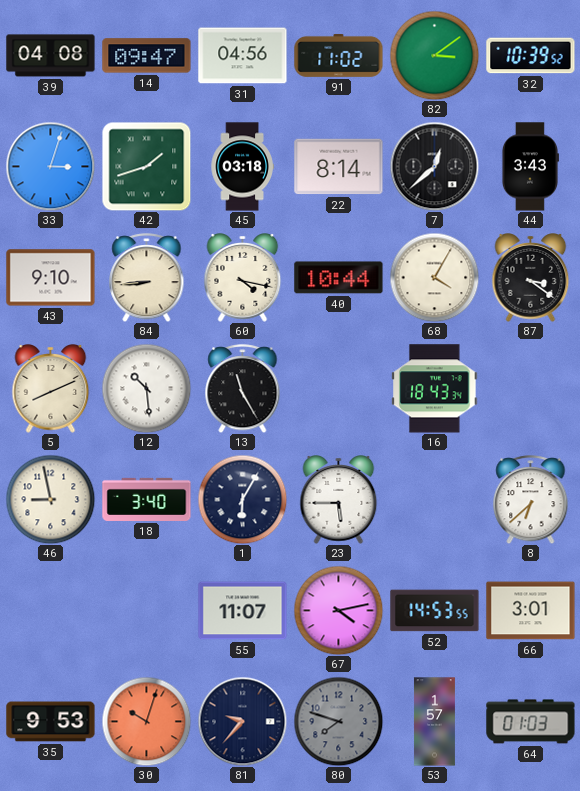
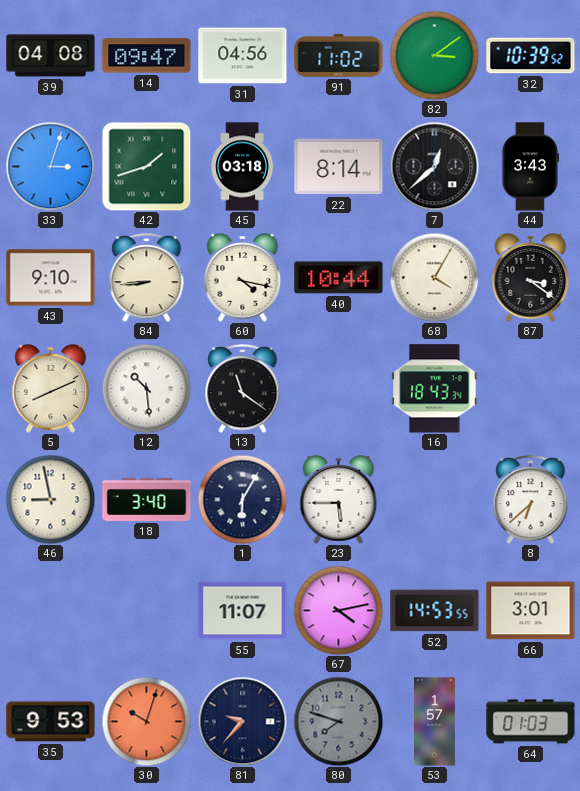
13: 11:25 -> 11:21 (243, 389)
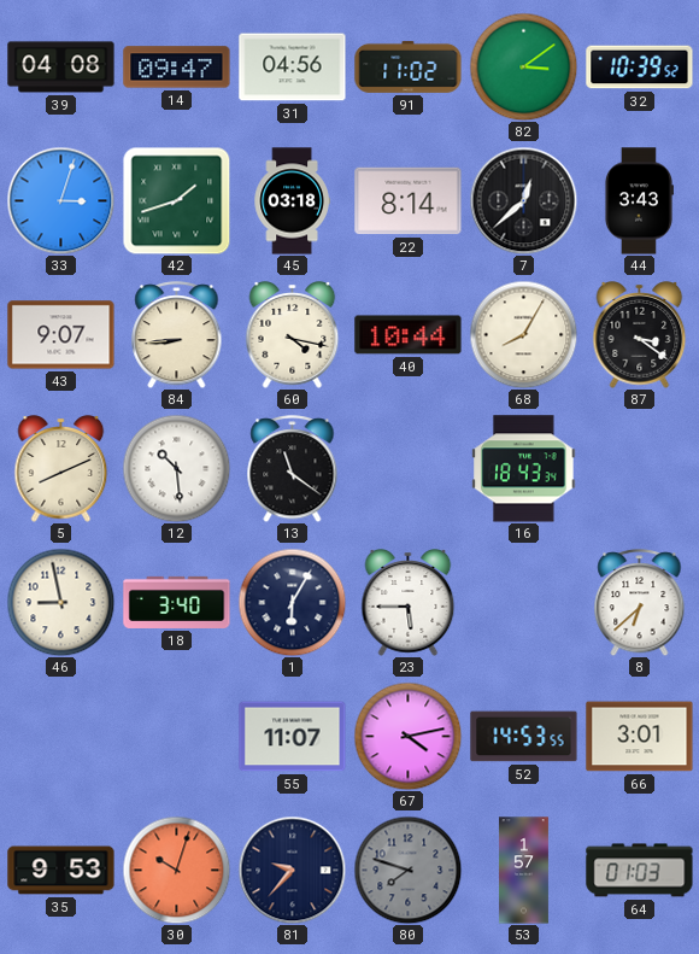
43: 9:10 -> 9:07 (61, 335)
68: 4:05 -> 8:05 (523, 334)
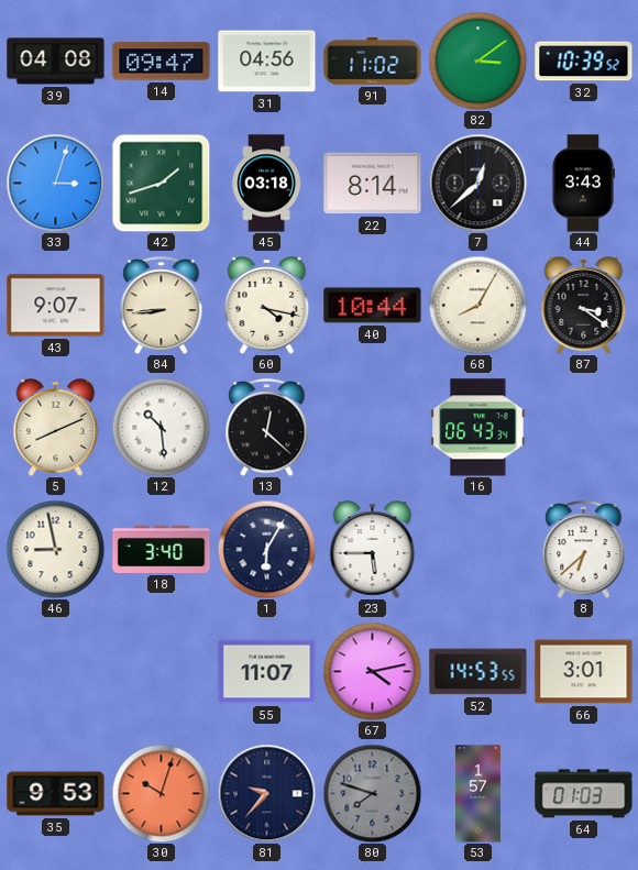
13: 11:21 -> 12:22 (267, 428)
16: 18:43 -> 06:43 (479, 428)
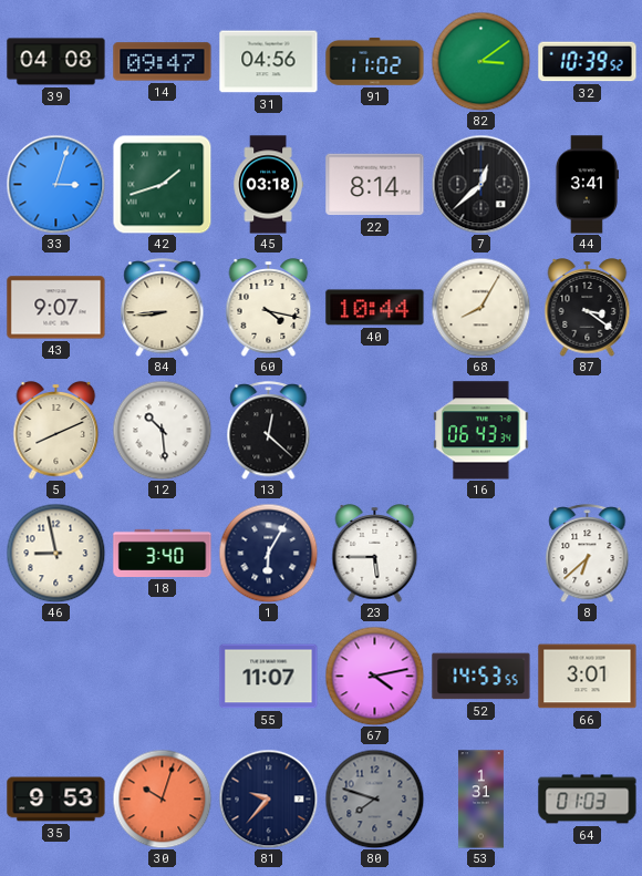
44: 3:43 -> 3:41 (587, 185)
53: 1:57 -> 1:31 (480, 800)
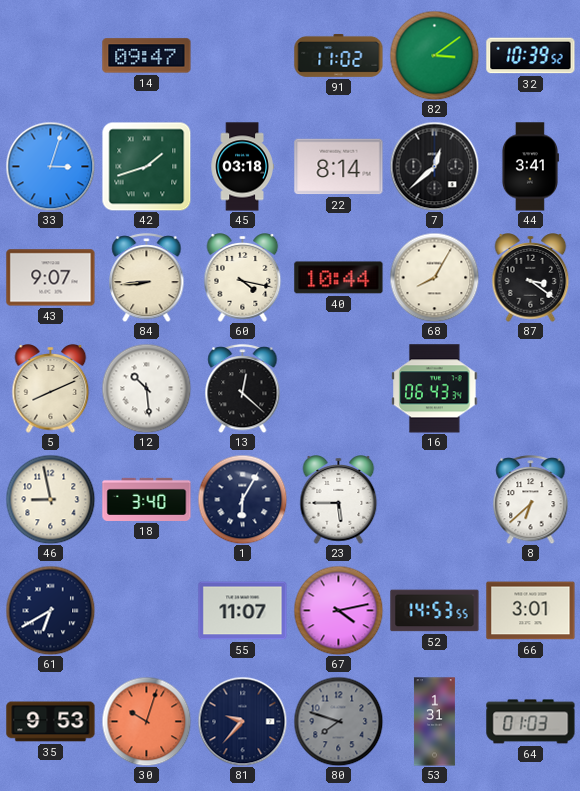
39: 04:08 -> none (56, 62)
31: 04:56 -> none (269, 62)
61: none -> 6:40 (50, 610)
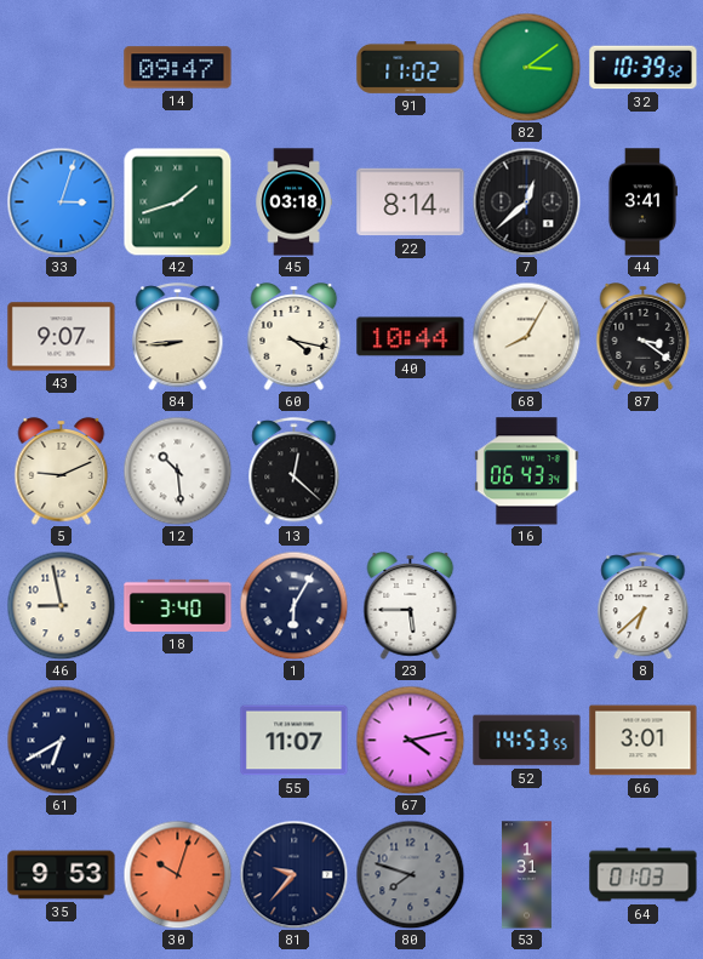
5: 8:11 -> 9:11 (62, 472)
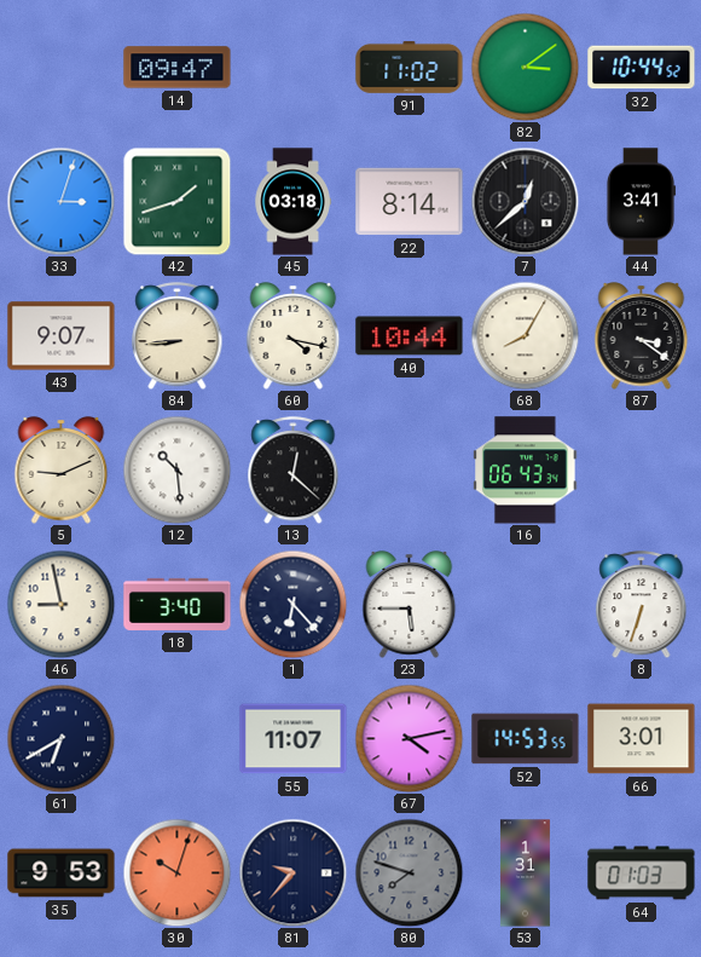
32: 10:39 -> 10:44 (642, 68)
1: 6:05 -> 6:23 (292, 604)
8: 6:38 -> 6:33 (642, 605)
